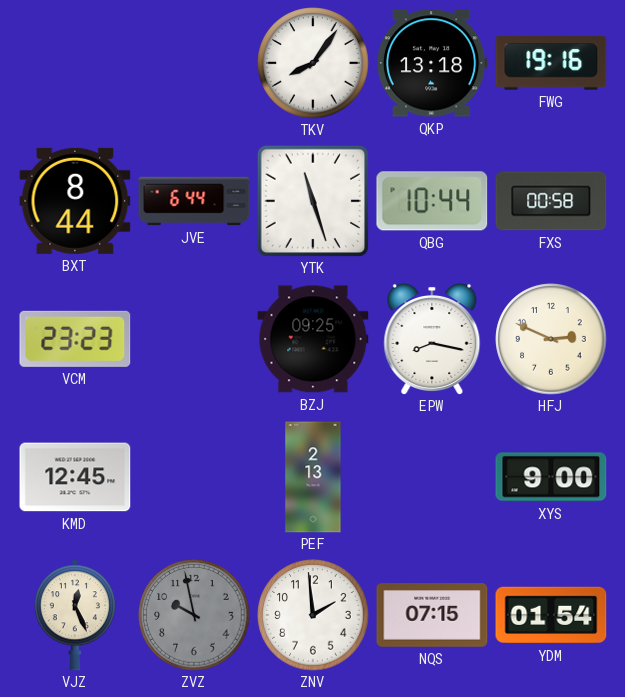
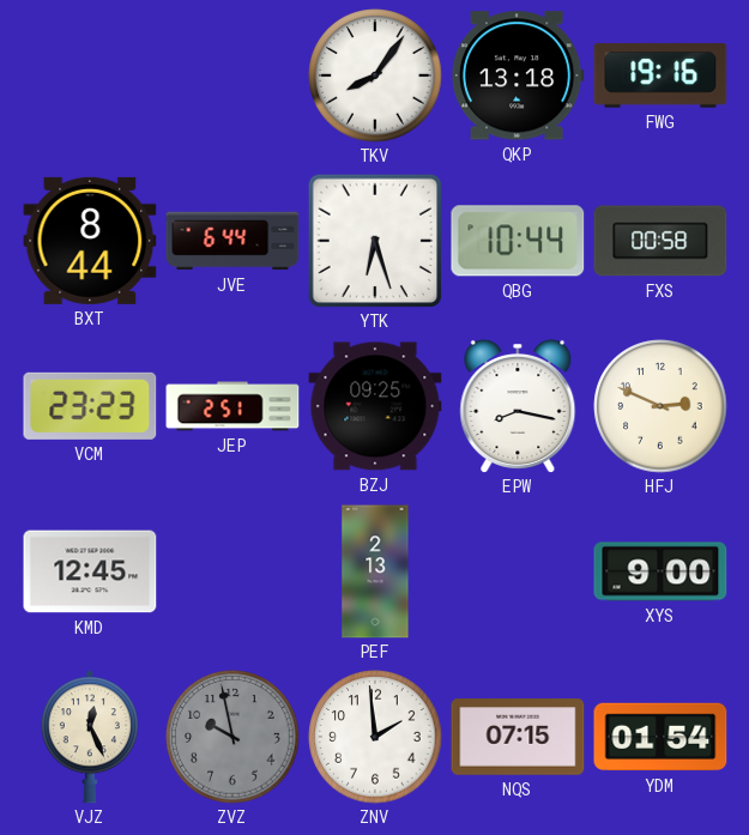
YTK: 11:27 -> 6:27 (374, 240)
JEP: none -> 2:51 (232, 406)
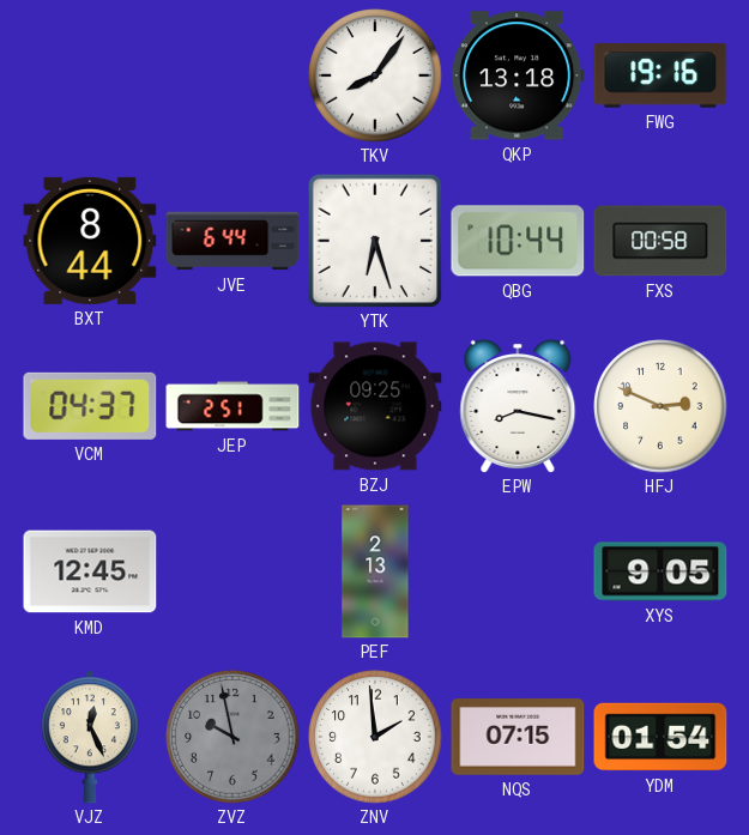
VCM: 23:23 -> 04:37 (90, 406)
XYS: 9:00 -> 9:05 (660, 571)
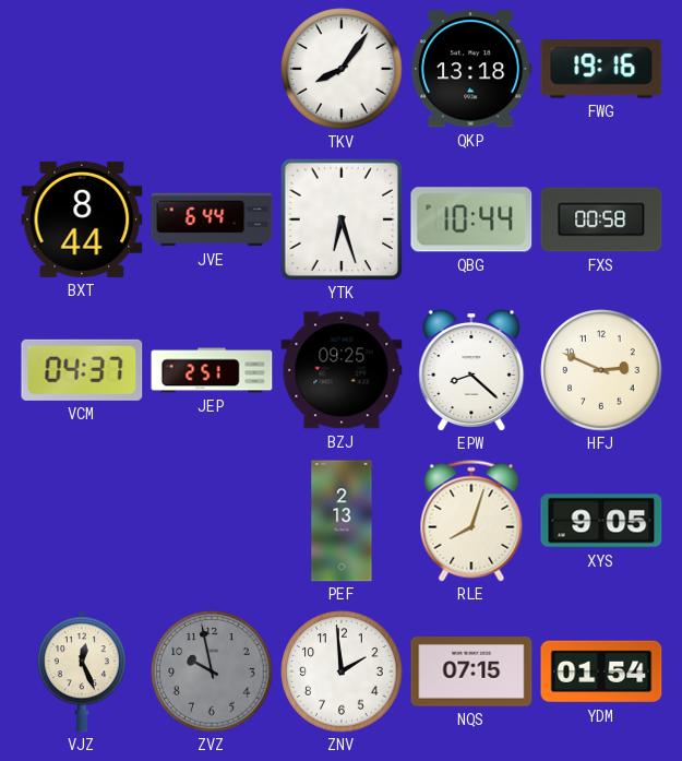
EPW: 8:17 -> 8:22 (471, 370)
KMD: 12:45 -> none (90, 571)
RLE: none -> 8:03 (471, 521)
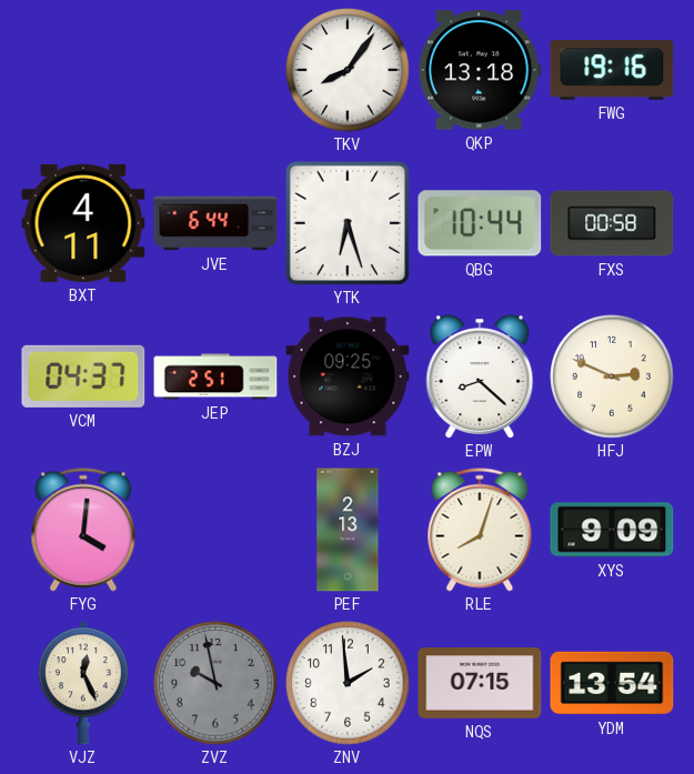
BXT: 8:44 -> 4:11 (83, 223)
FYG: none -> 4:01 (83, 530)
XYS: 9:05 -> 9:09 (612, 530)
YDM: 01:54 -> 13:54 (612, 683)
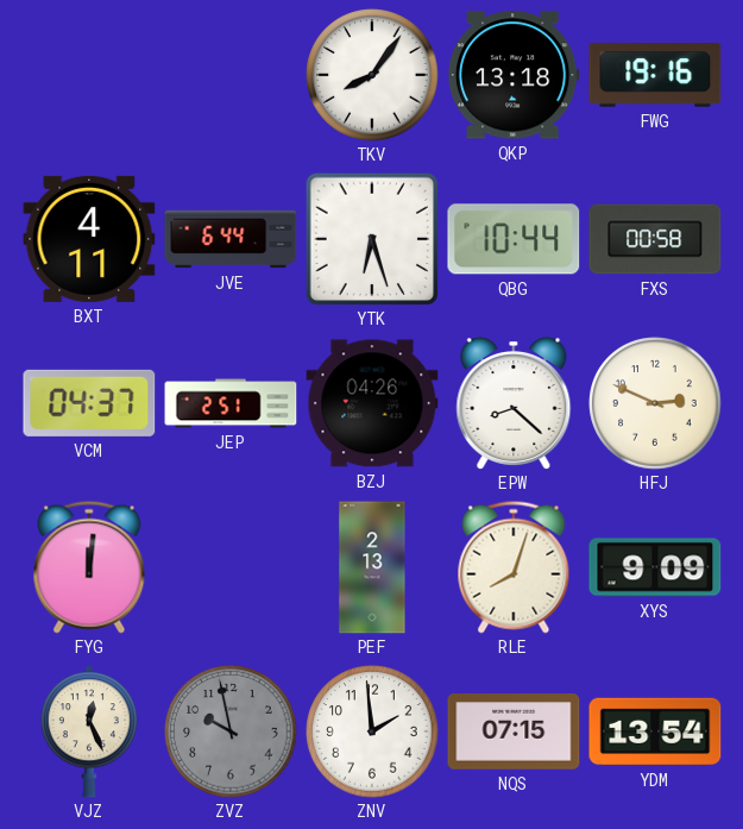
BZJ: 09:25 -> 04:26 (372, 403)
FYG: 4:01 -> 12:01 (89, 567)
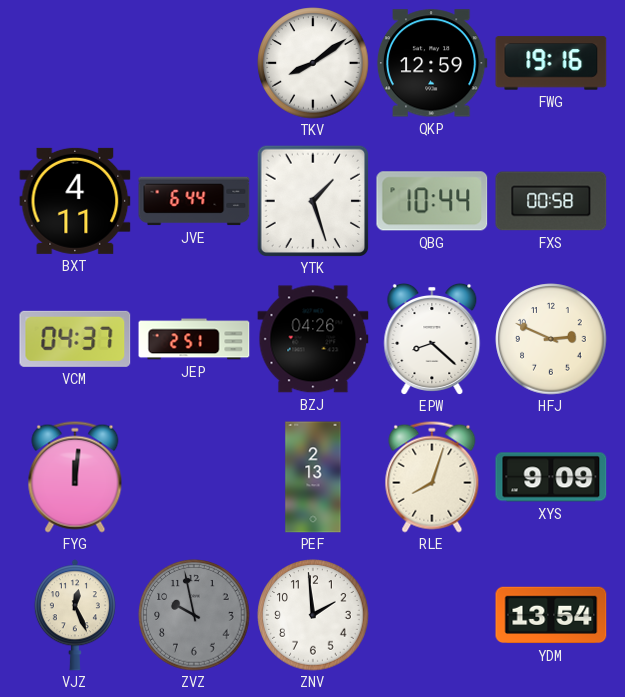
TKV: 8:06 -> 8:09 (313, 63)
QKP: 13:18 -> 12:59 (432, 63)
YTK: 6:27 -> 1:27 (312, 200)
NQS: 07:15 -> none (514, 731)
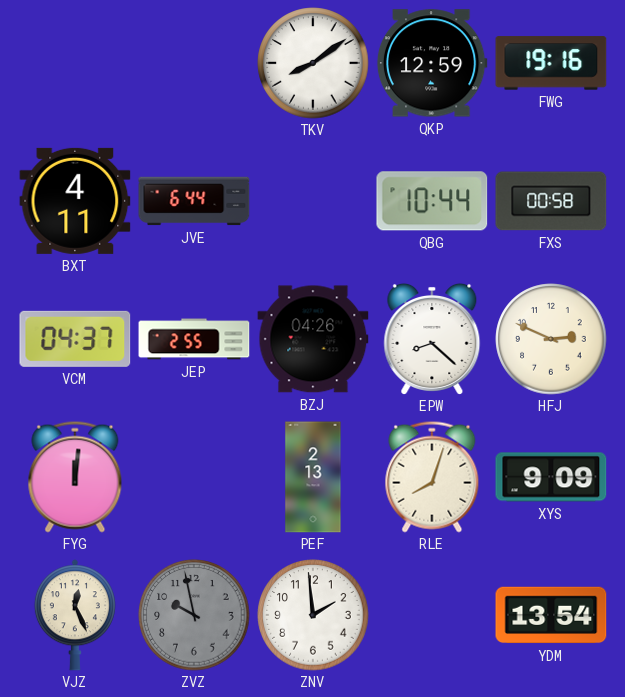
YTK: 1:27 -> none (312, 200)
JEP: 2:51 -> 2:55 (194, 339)
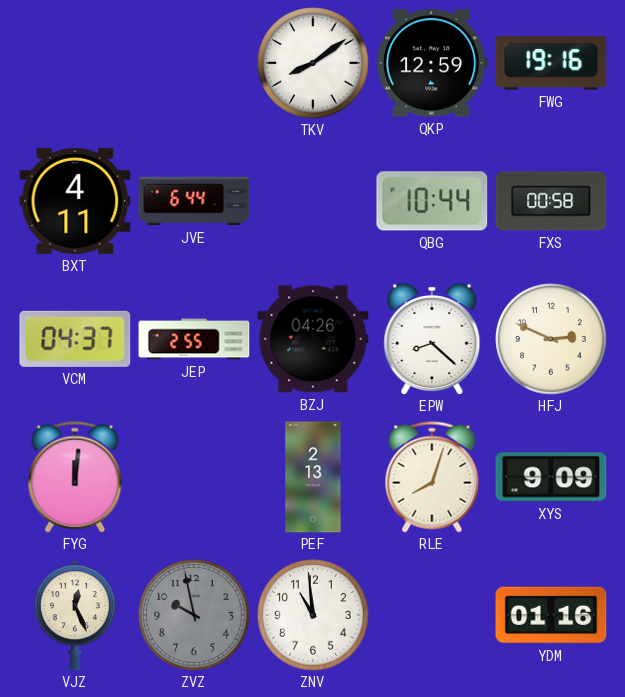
ZNV: 1:59 -> 10:59 (313, 615)
YDM: 13:54 -> 01:16 (551, 615)
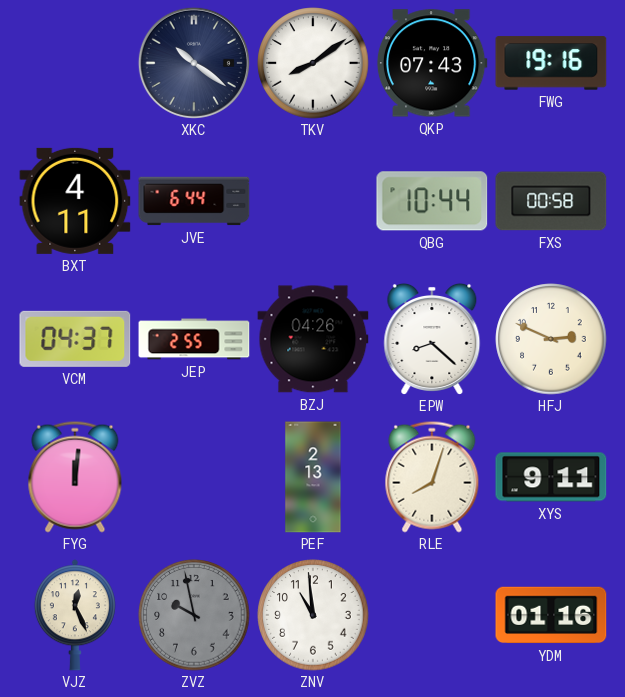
XKC: none -> 10:21 (194, 63)
QKP: 12:59 -> 07:43 (432, 63)
XYS: 9:09 -> 9:11 (551, 477)
